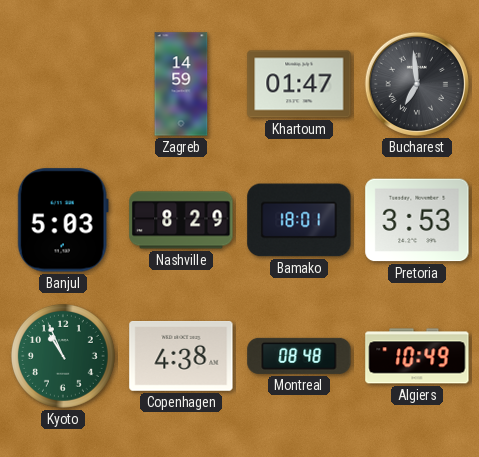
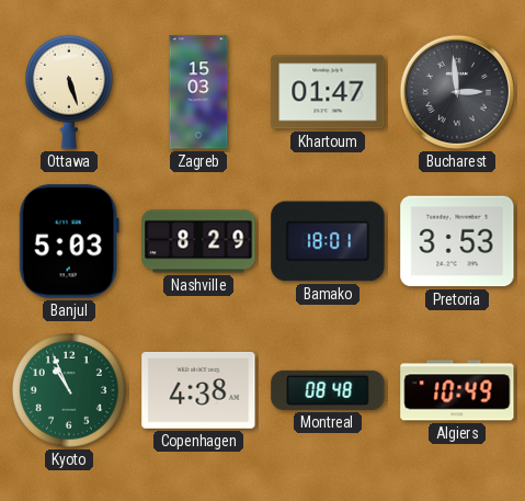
Ottawa: none -> 5:27 (69, 92)
Zagreb: 14:59 -> 15:03 (198, 92)
Bucharest: 6:59 -> 2:59 (457, 92)
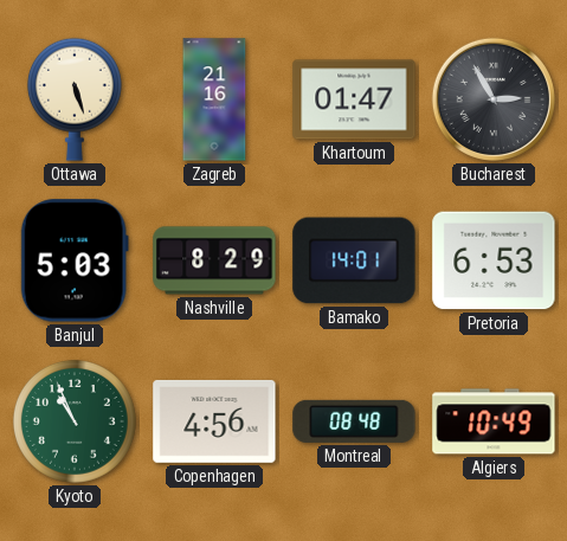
Zagreb: 15:03 -> 21:16 (214, 99)
Bucharest: 2:59 -> 2:55 (494, 99)
Bamako: 18:01 -> 14:01 (354, 260)
Pretoria: 3:53 -> 6:53 (494, 260)
Copenhagen: 4:38 -> 4:56 (214, 421)
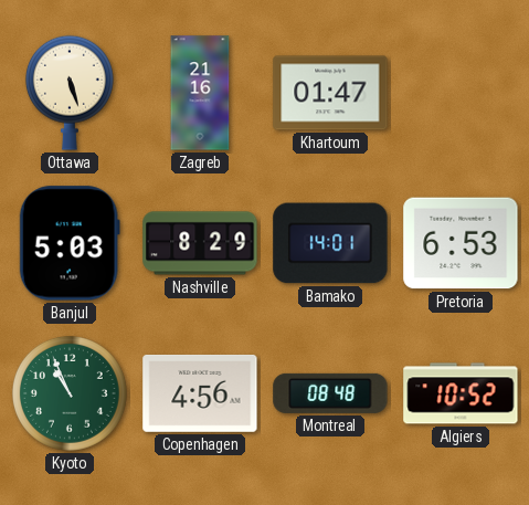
Bucharest: 2:55 -> none (494, 99)
Algiers: 10:49 -> 10:52 (461, 393)
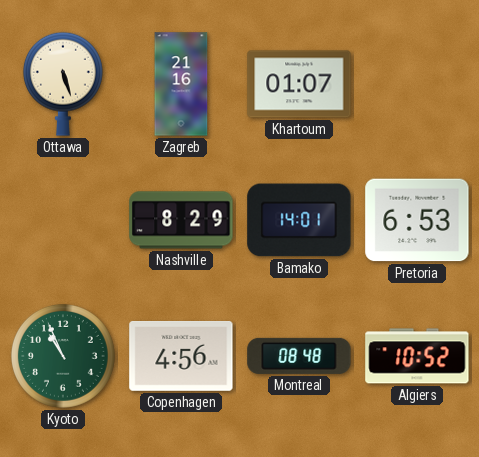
Khartoum: 01:47 -> 01:07 (299, 84)
Banjul: 5:03 -> none (70, 243)
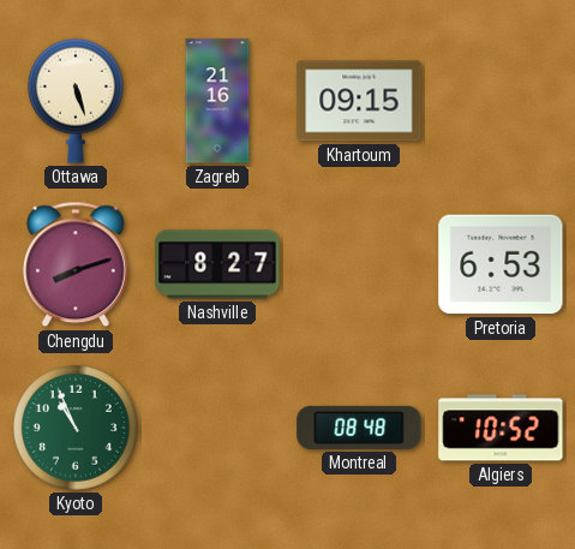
Khartoum: 01:07 -> 09:15 (359, 101)
Chengdu: none -> 8:12 (76, 264)
Nashville: 8:29 -> 8:27 (217, 264)
Bamako: 14:01 -> none (299, 220)
Copenhagen: 4:56 -> none (181, 356)
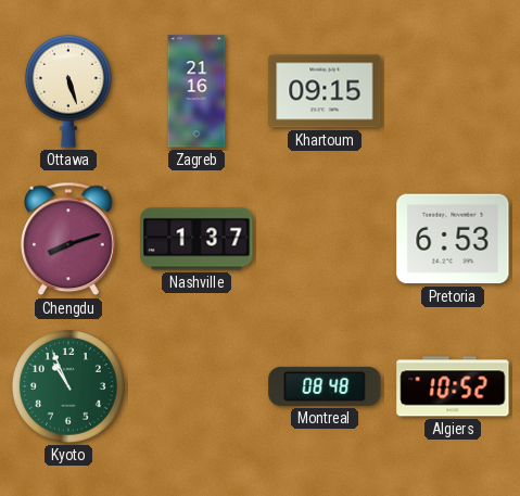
Nashville: 8:27 -> 1:37 (196, 239)
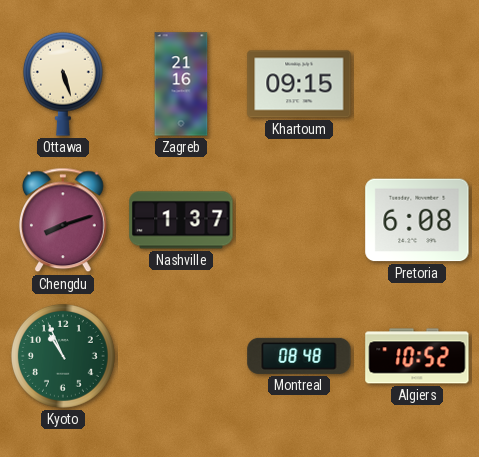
Pretoria: 6:53 -> 6:08 (417, 220)
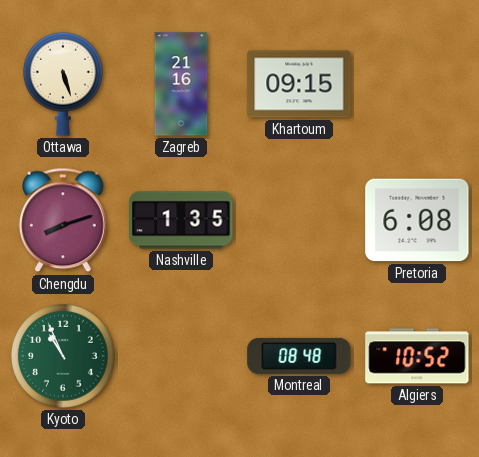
Nashville: 1:37 -> 1:35 (181, 220)
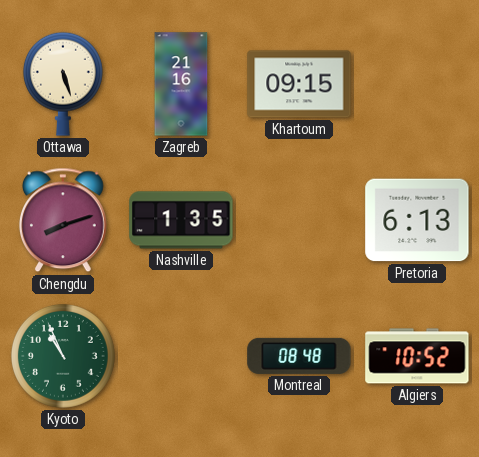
Pretoria: 6:08 -> 6:13 (417, 220)
